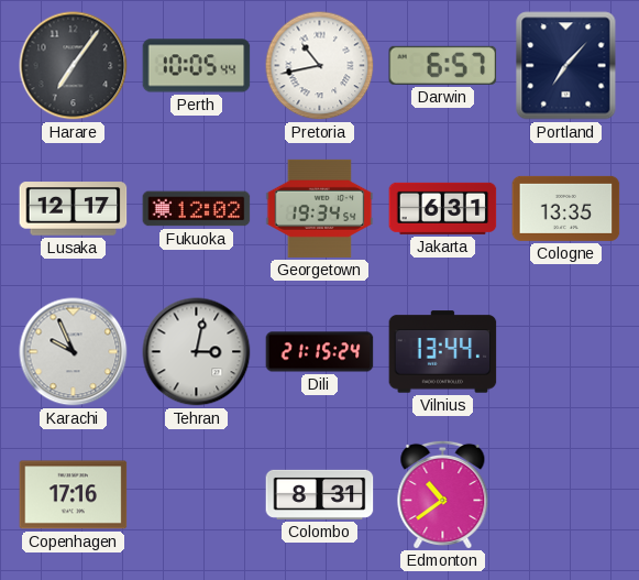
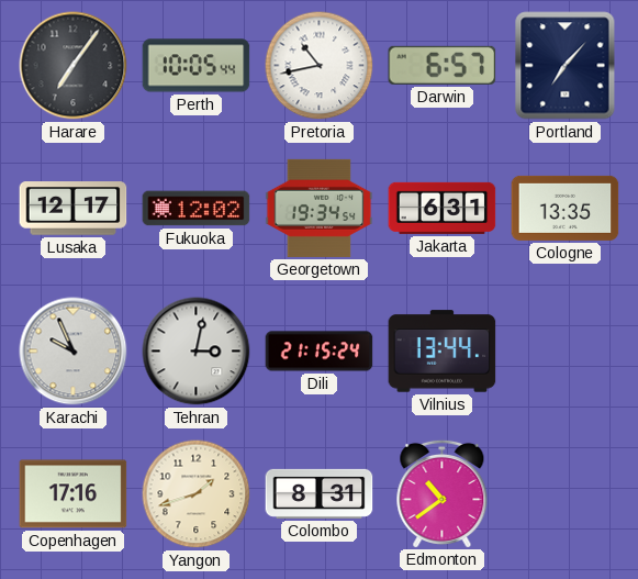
Yangon: none -> 1:42 (197, 494)
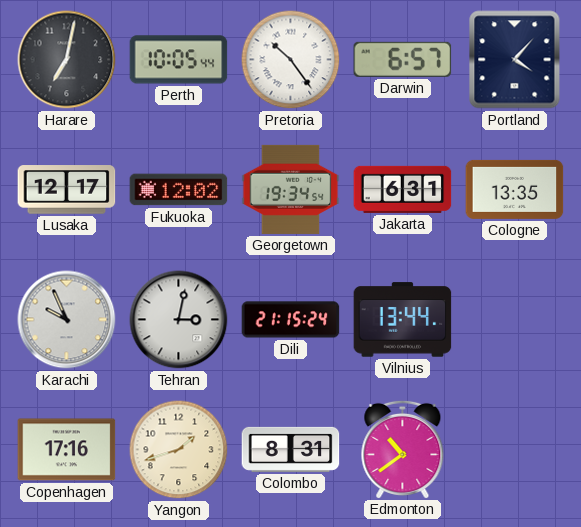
Harare: 7:06 -> 7:02 (67, 60)
Pretoria: 10:43 -> 10:24 (291, 60)
Portland: 7:07 -> 4:07 (515, 60)
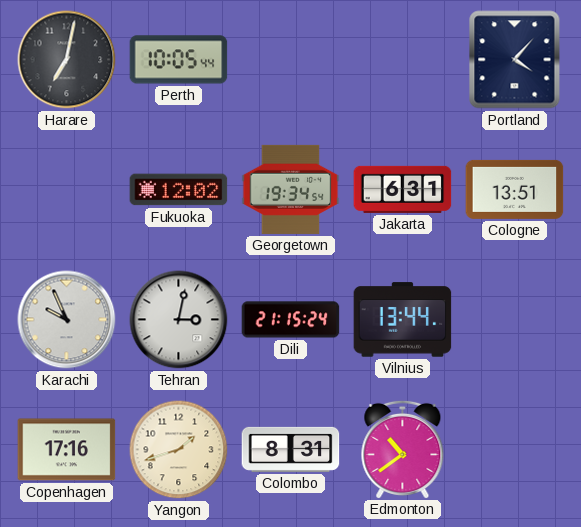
Pretoria: 10:24 -> none (291, 60)
Darwin: 6:57 -> none (403, 59)
Lusaka: 12:17 -> none (67, 190)
Cologne: 13:35 -> 13:51 (515, 189)
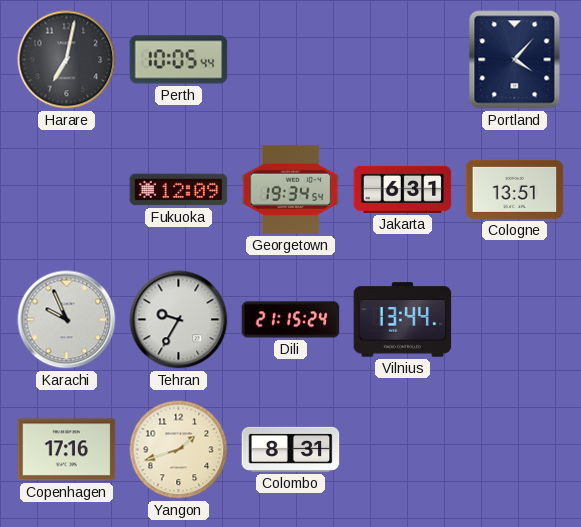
Fukuoka: 12:02 -> 12:09 (179, 190)
Tehran: 3:02 -> 9:35 (179, 320)
Edmonton: 10:39 -> none (403, 449)
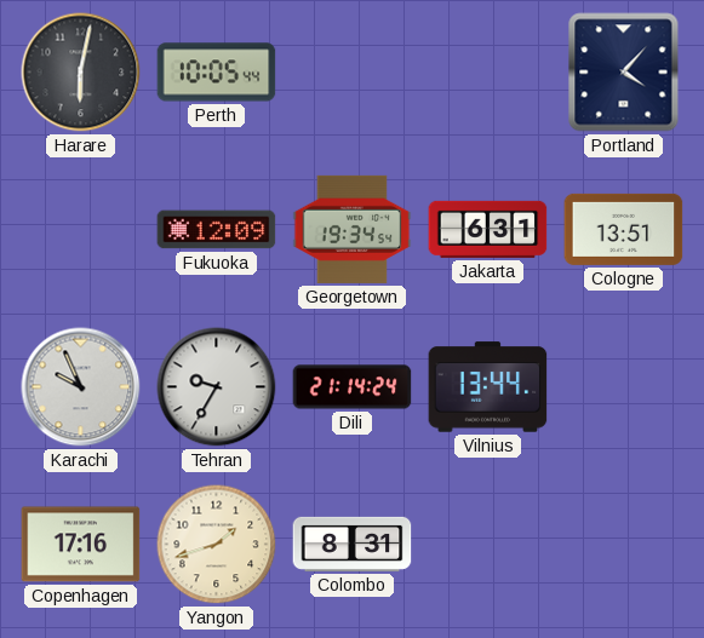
Harare: 7:02 -> 6:02 (81, 73)
Dili: 21:15 -> 21:14 (353, 387)
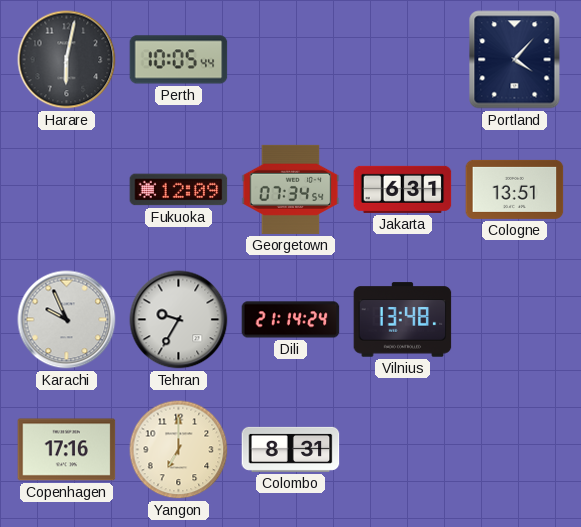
Georgetown: 19:34 -> 07:34 (291, 189)
Vilnius: 13:44 -> 13:48 (403, 320)
Yangon: 1:42 -> 7:00 (179, 450)
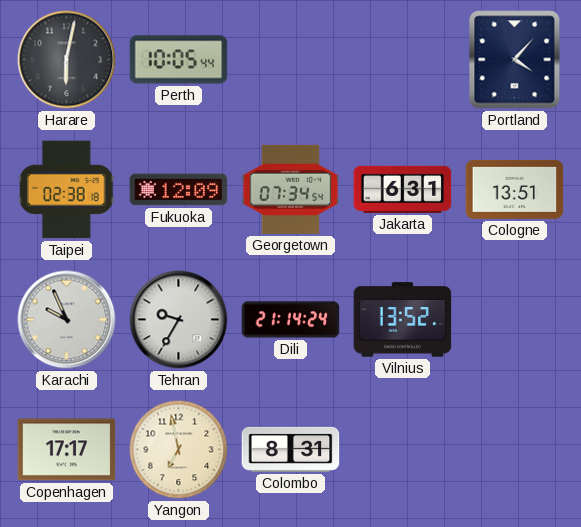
Taipei: none -> 02:38 (66, 190)
Vilnius: 13:48 -> 13:52 (403, 320)
Copenhagen: 17:16 -> 17:17 (67, 450)
Yangon: 7:00 -> 6:58 (179, 450)
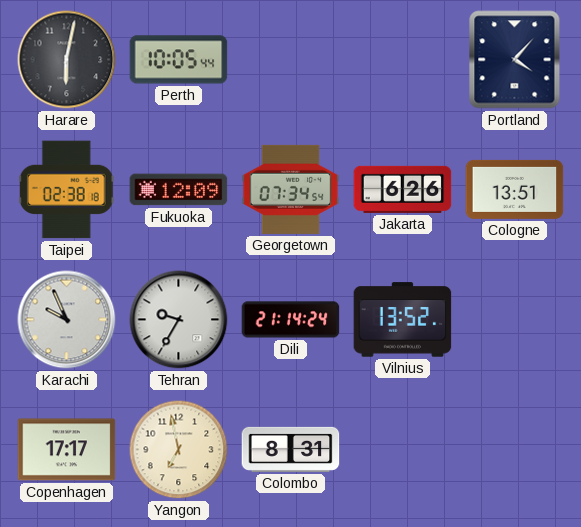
Jakarta: 6:31 -> 6:26 (403, 189)
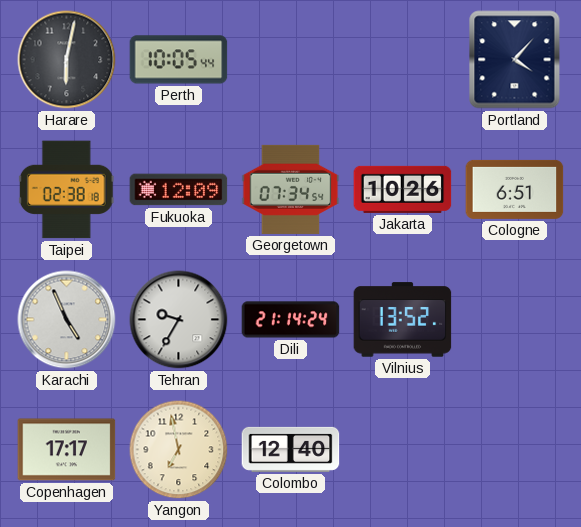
Jakarta: 6:26 -> 10:26 (403, 189)
Cologne: 13:51 -> 6:51 (515, 189)
Karachi: 9:56 -> 4:56 (67, 320)
Colombo: 8:31 -> 12:40 (291, 449)
